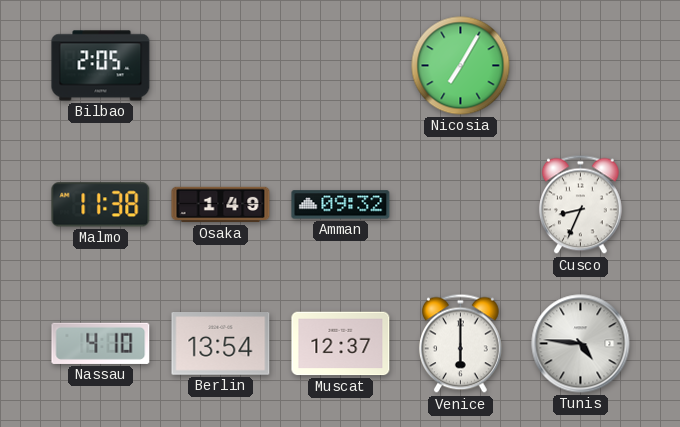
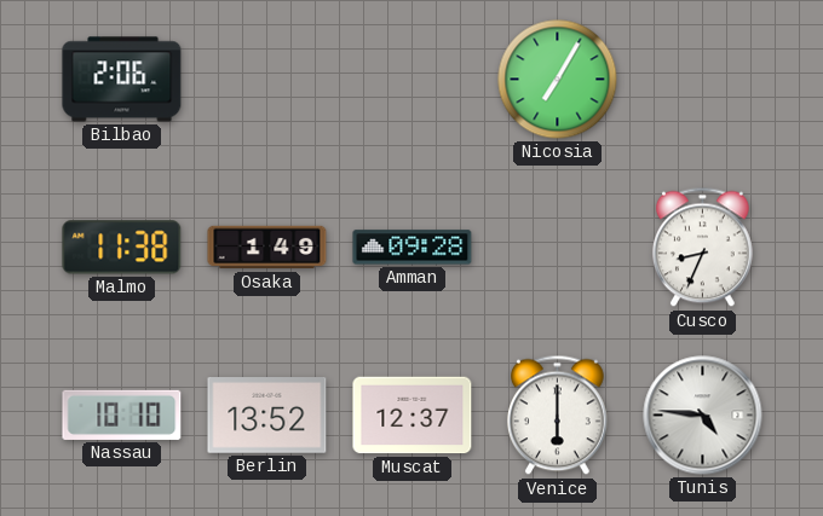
Bilbao: 2:05 -> 2:06 (122, 80)
Amman: 09:32 -> 09:28 (413, 248)
Nassau: 4:10 -> 10:10 (122, 414)
Berlin: 13:54 -> 13:52 (267, 416)
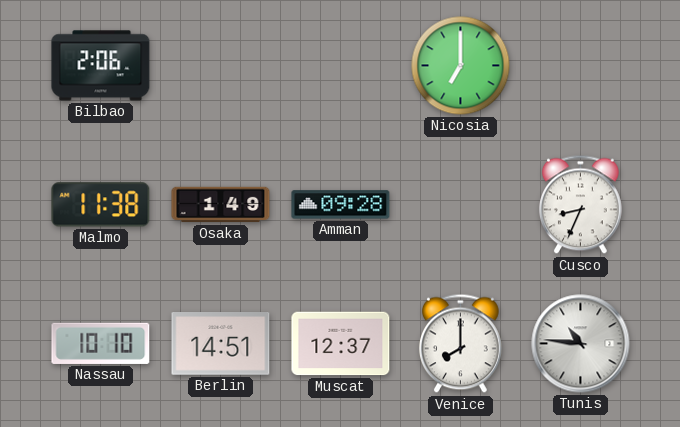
Nicosia: 7:05 -> 7:00 (461, 66)
Berlin: 13:52 -> 14:51 (221, 344)
Venice: 6:00 -> 8:00 (460, 344)
Tunis: 4:46 -> 10:46 (581, 344)
